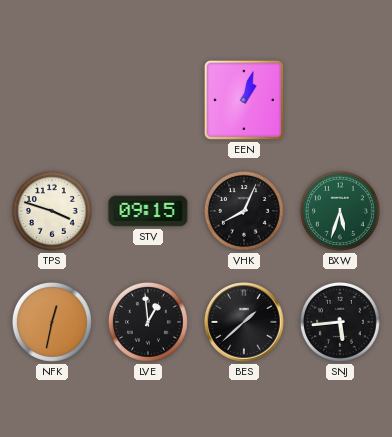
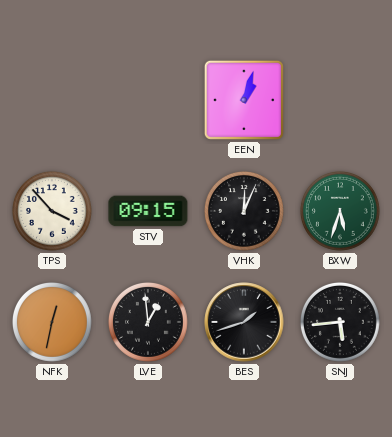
TPS: 3:48 -> 3:53 (52, 211)
VHK: 8:04 -> 12:04 (244, 211)
BES: 1:38 -> 1:42 (244, 322)
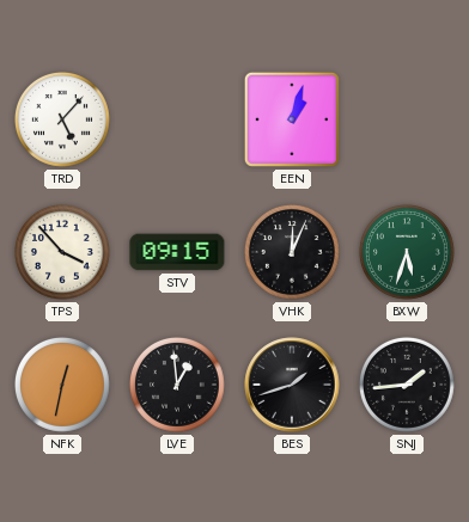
TRD: none -> 5:07 (62, 119)
SNJ: 5:44 -> 1:44 (407, 385)
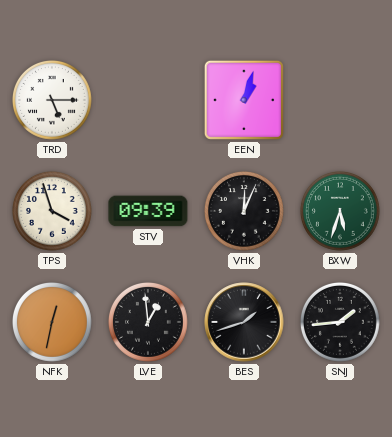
TRD: 5:07 -> 5:15 (52, 100)
TPS: 3:53 -> 3:57 (52, 211)
STV: 09:15 -> 09:39 (148, 211)
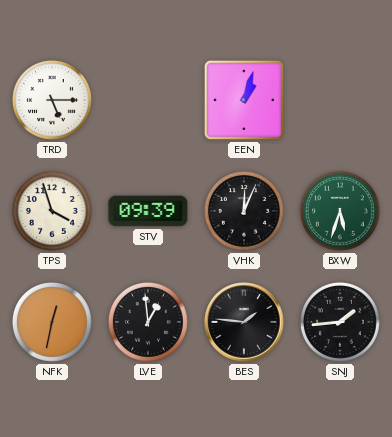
BES: 1:42 -> 1:46 (244, 322)
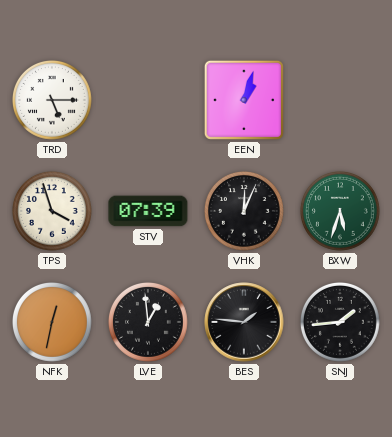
STV: 09:39 -> 07:39 (148, 211)
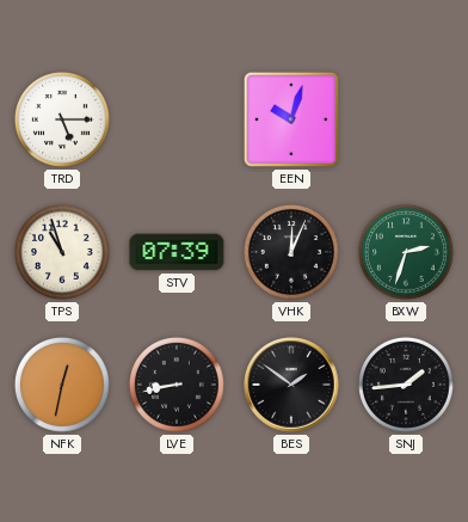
EEN: 1:03 -> 10:03 (291, 119)
TPS: 3:57 -> 10:57 (62, 252)
BXW: 5:33 -> 2:33 (406, 252)
LVE: 12:59 -> 8:43 (177, 385)
BES: 1:46 -> 1:51 (291, 385)
